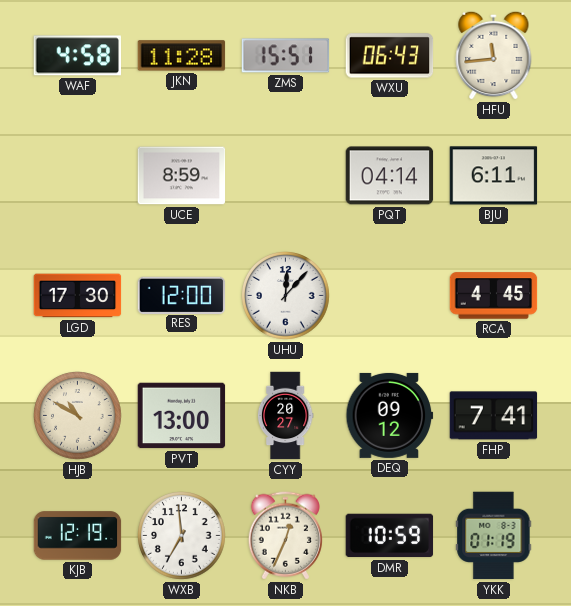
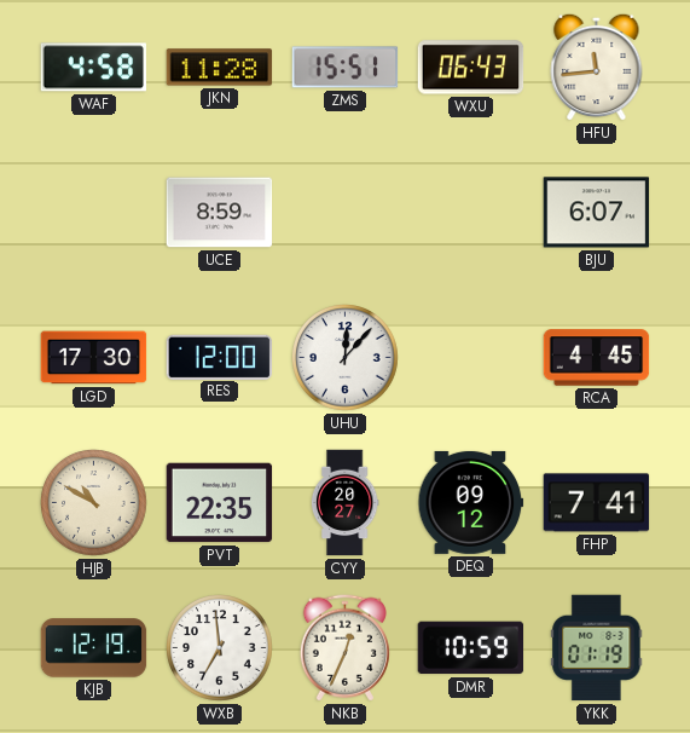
PQT: 04:14 -> none (390, 176)
BJU: 6:11 -> 6:07 (597, 213)
PVT: 13:00 -> 22:35 (220, 503)
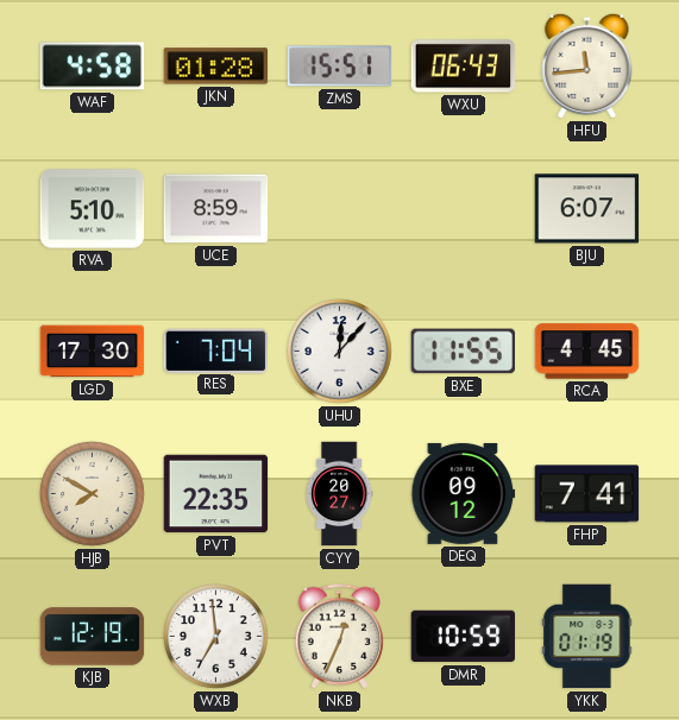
JKN: 11:28 -> 01:28 (216, 67)
RVA: none -> 5:10 (93, 209)
RES: 12:00 -> 7:04 (216, 350)
BXE: none -> 11:55 (464, 352)
HJB: 10:50 -> 7:50 (93, 494)
